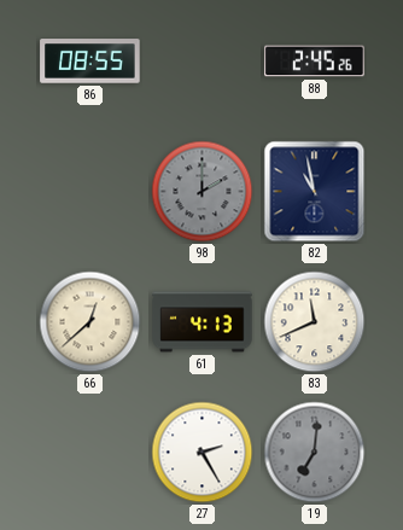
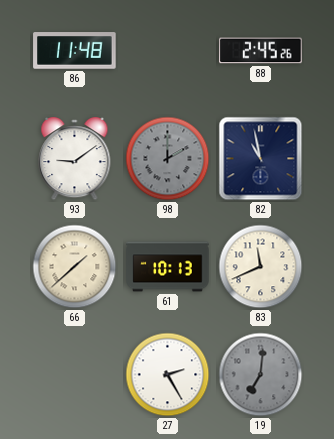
86: 08:55 -> 11:48 (75, 51)
93: none -> 9:09 (75, 159)
66: 12:38 -> 1:38 (75, 267)
61: 4:13 -> 10:13 (168, 267)
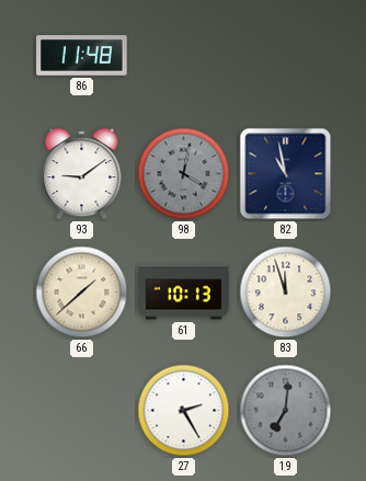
88: 2:45 -> none (261, 51)
98: 2:00 -> 4:02 (184, 174)
83: 11:41 -> 11:57 (286, 293)
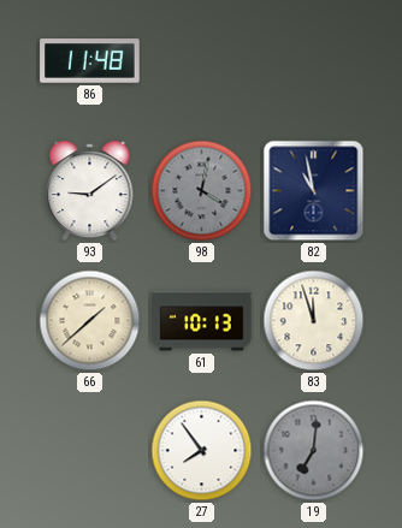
27: 2:25 -> 7:54 (202, 451)
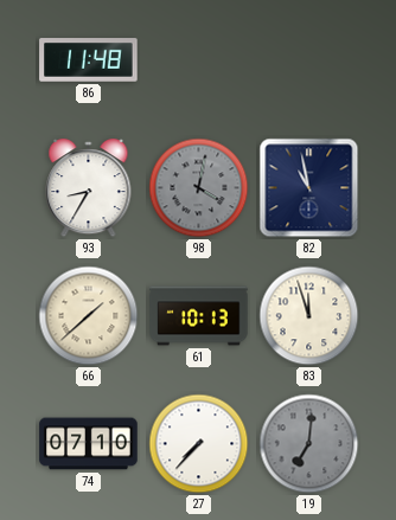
93: 9:09 -> 8:35 (89, 188)
74: none -> 07:10 (89, 444)
27: 7:54 -> 7:37 (199, 444)
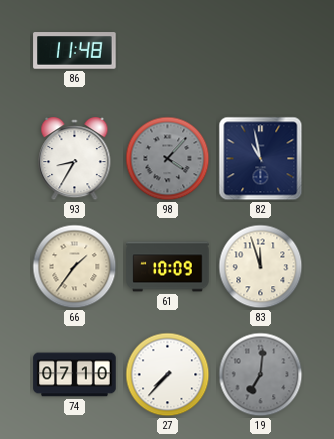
98: 4:02 -> 4:07 (168, 159)
66: 1:38 -> 1:36 (75, 267)
61: 10:13 -> 10:09 (168, 267)
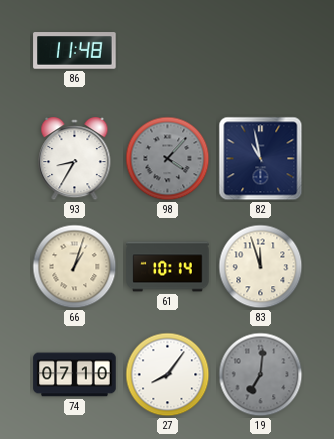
66: 1:36 -> 1:03 (75, 267)
61: 10:09 -> 10:14 (168, 267)
27: 7:37 -> 8:06 (168, 375)
